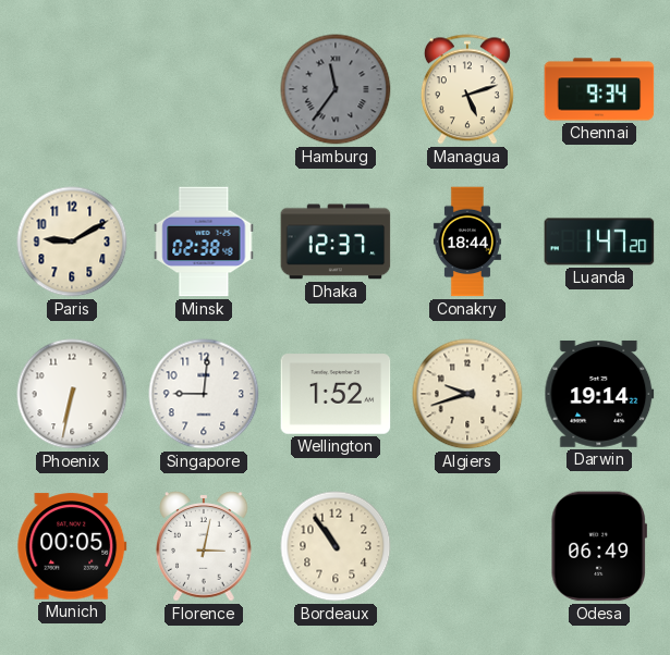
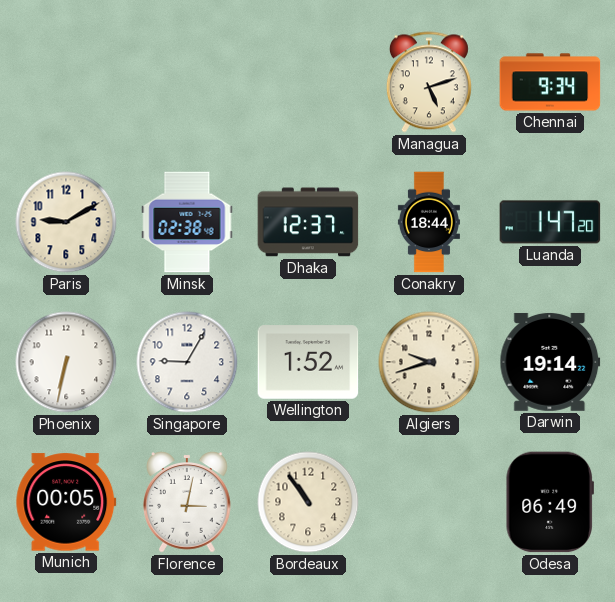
Hamburg: 11:36 -> none (336, 89)
Singapore: 9:01 -> 9:05 (187, 362)
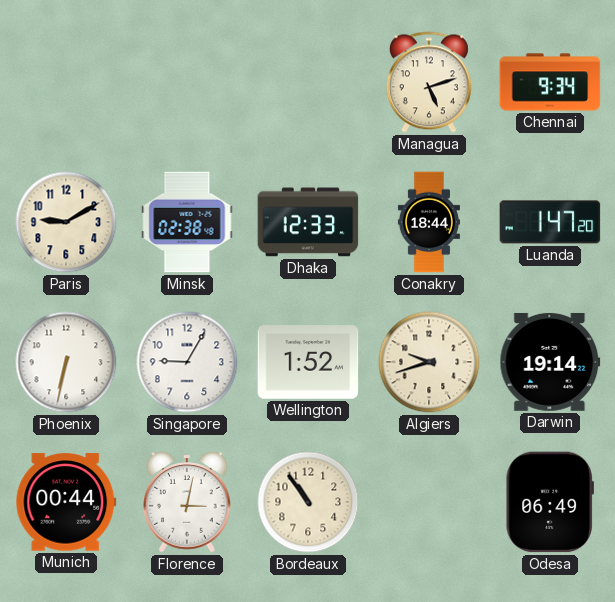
Dhaka: 12:37 -> 12:33 (308, 222)
Munich: 00:05 -> 00:44 (66, 502)
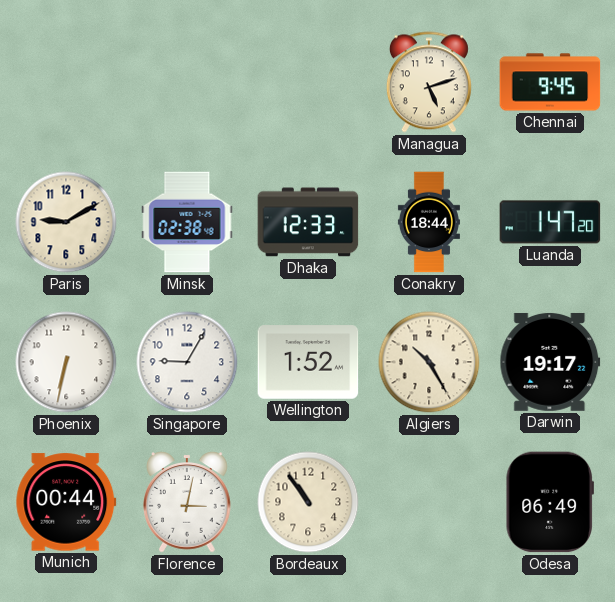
Chennai: 9:34 -> 9:45 (550, 82)
Algiers: 9:42 -> 10:25 (429, 362)
Darwin: 19:14 -> 19:17 (550, 362)
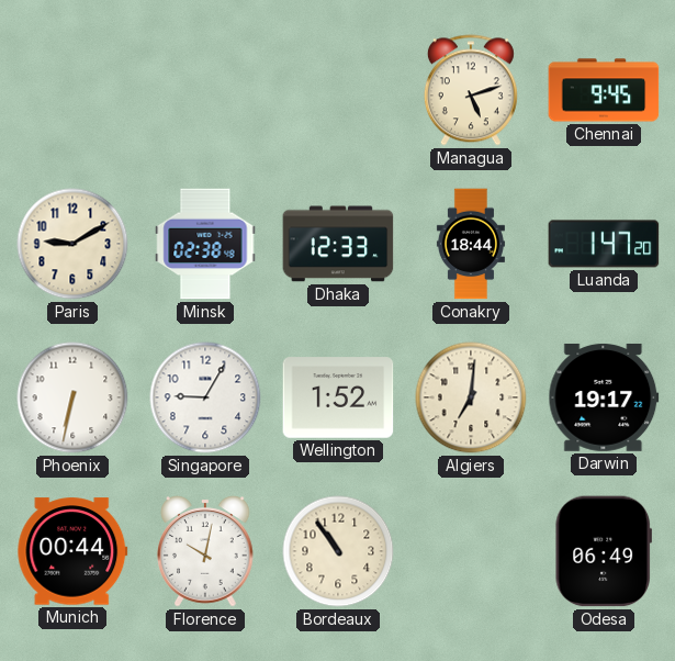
Algiers: 10:25 -> 7:01 (471, 397)
Florence: 3:02 -> 10:02 (205, 551)
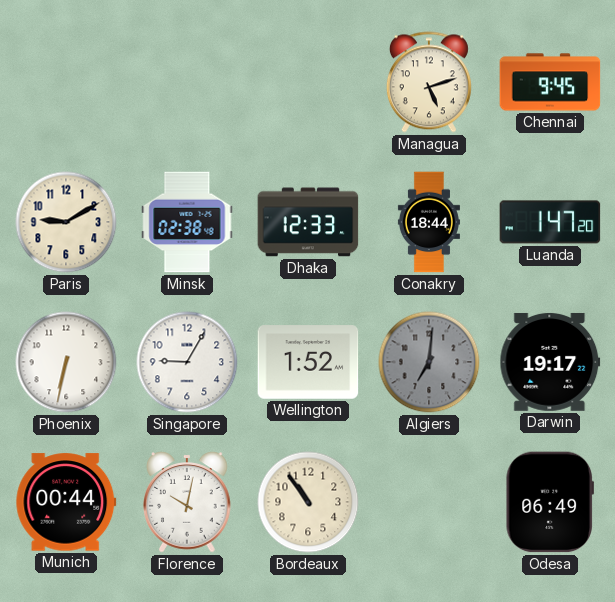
Algiers dial: cream -> grey (429, 362)
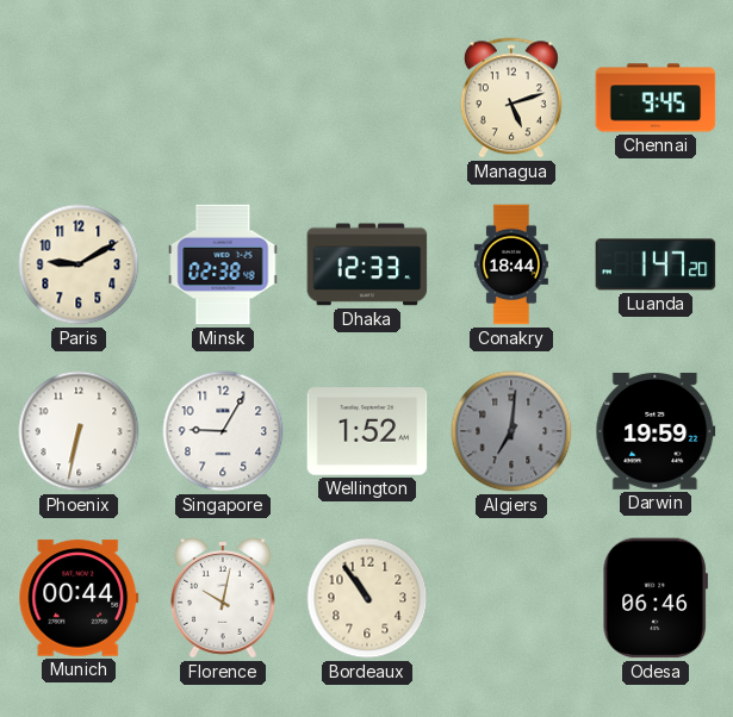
Darwin: 19:17 -> 19:59 (656, 431)
Odesa: 06:49 -> 06:46 (656, 598)
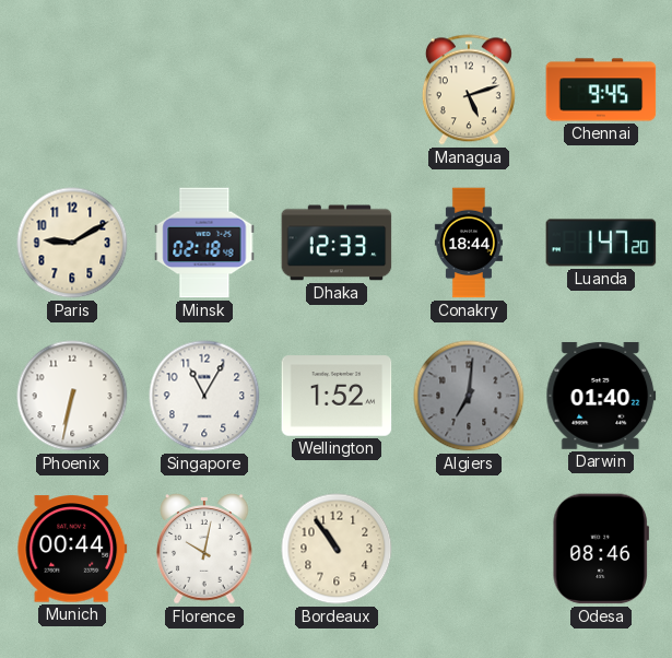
Minsk: 02:38 -> 02:18 (204, 243)
Singapore: 9:05 -> 11:05 (204, 396)
Darwin: 19:59 -> 01:40 (601, 396)
Odesa: 06:46 -> 08:46 (601, 549)
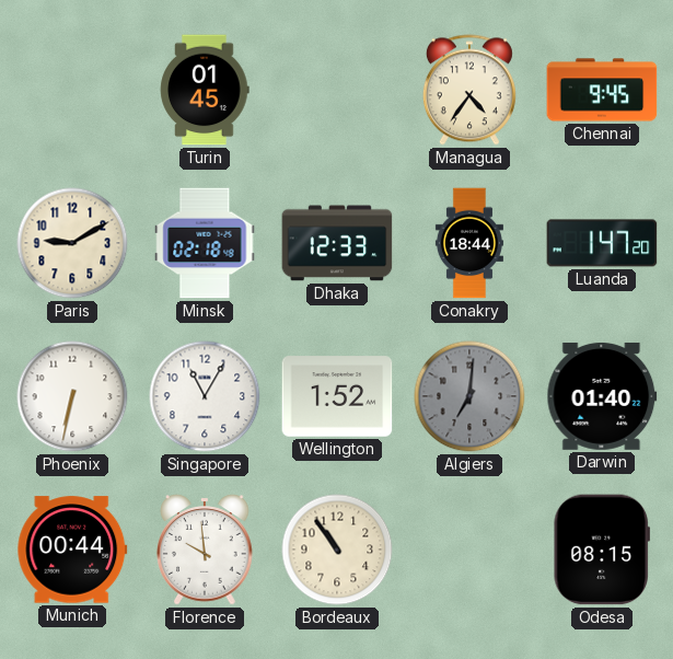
Turin: none -> 01:45 (205, 90)
Managua: 5:12 -> 4:36 (469, 90)
Florence: 10:02 -> 9:59 (205, 550)
Odesa: 08:46 -> 08:15 (602, 550)
